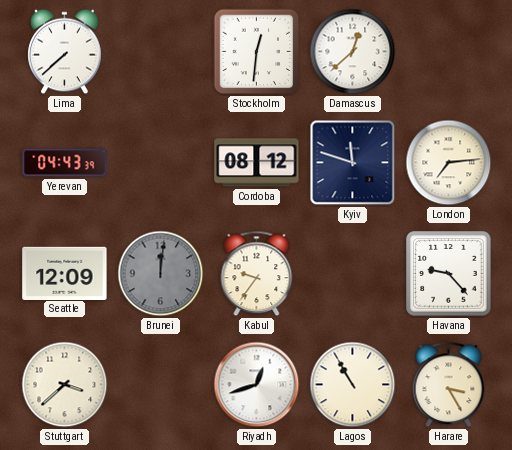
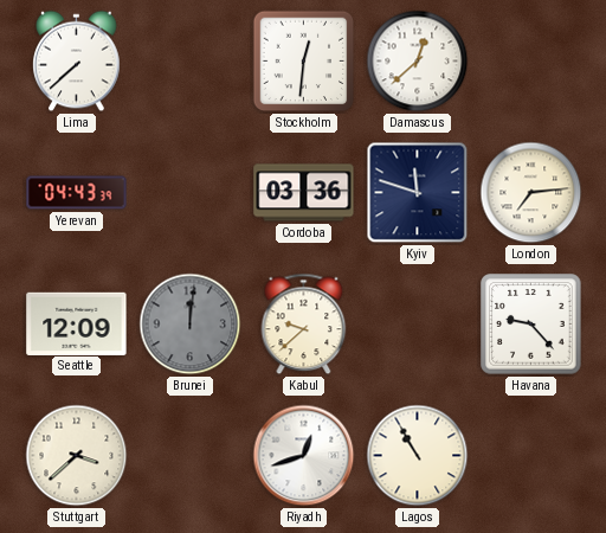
Cordoba: 08:12 -> 03:36 (304, 193)
Kabul: 9:36 -> 9:38 (304, 325)
Harare: 3:25 -> none (449, 385)
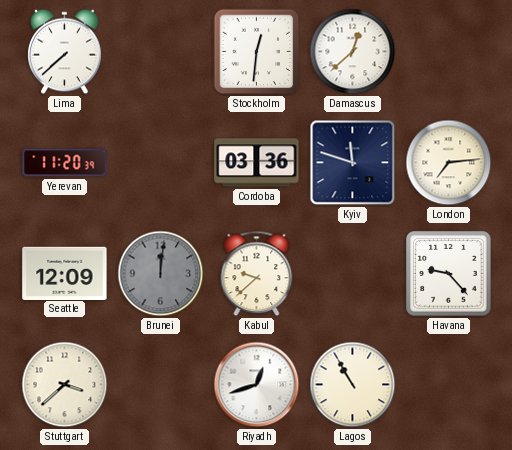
Yerevan: 04:43 -> 11:20 (65, 163)
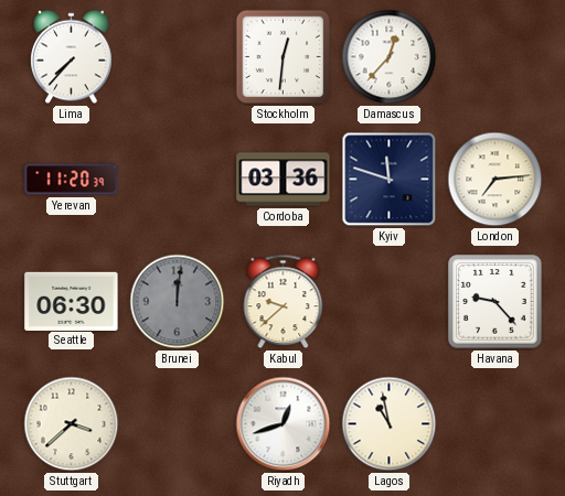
Lima: 7:38 -> 7:37 (72, 57)
Damascus: 12:38 -> 12:37 (390, 57)
Seattle: 12:09 -> 06:30 (72, 301)
Lagos: 10:55 -> 10:58 (390, 424)
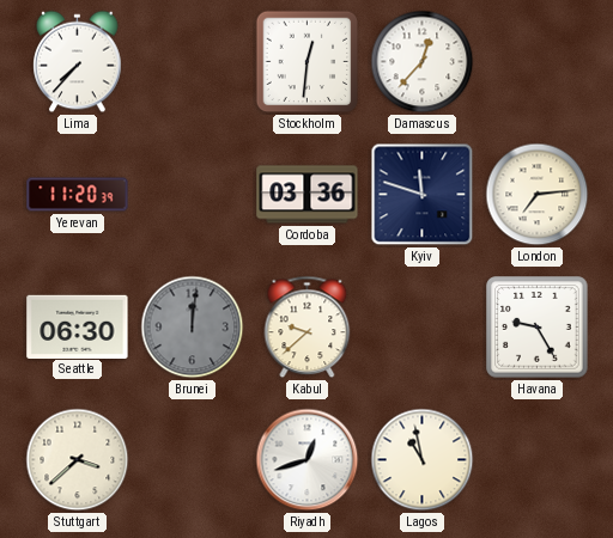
Havana: 9:23 -> 9:25 (538, 328)
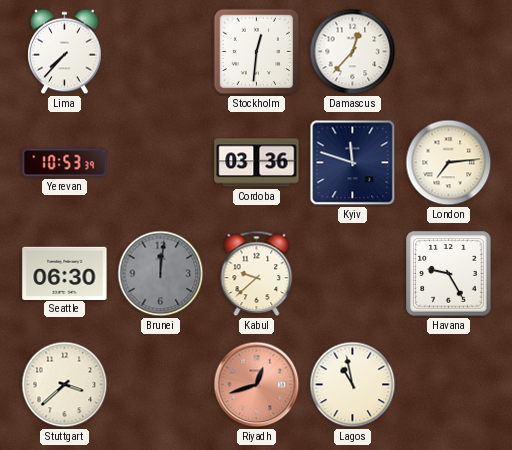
Yerevan: 11:20 -> 10:53 (65, 163)
Riyadh dial: white -> salmon (257, 385)
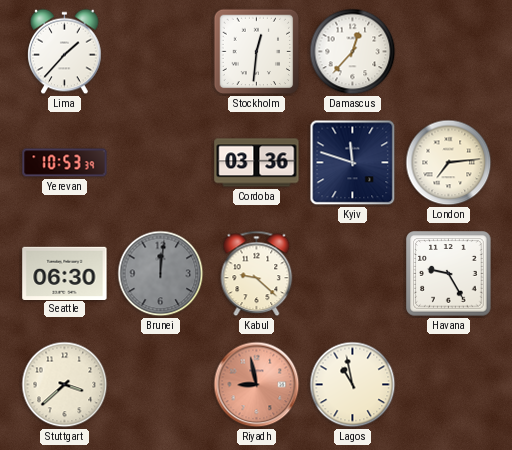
Lima: 7:37 -> 1:37 (65, 52)
Kabul: 9:38 -> 9:22 (257, 274)
Riyadh: 12:42 -> 8:58 (257, 385)
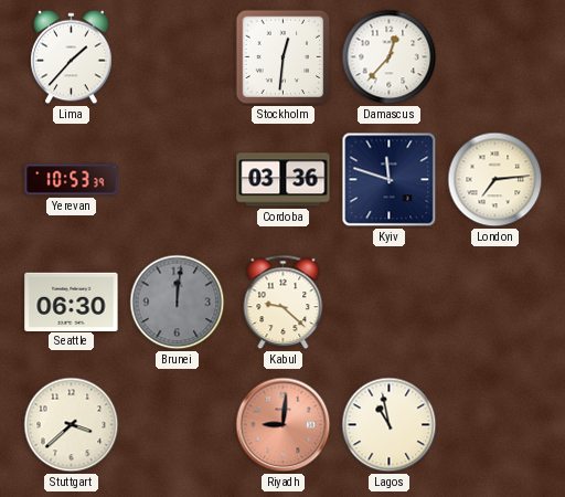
Havana: 9:25 -> none (449, 274)
Riyadh: 8:58 -> 9:01 (284, 425)
